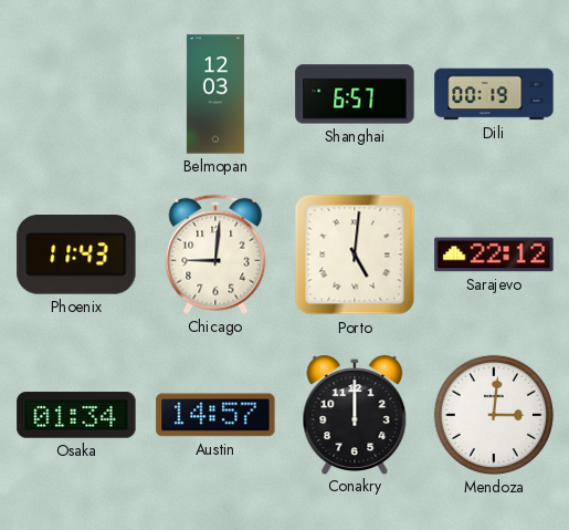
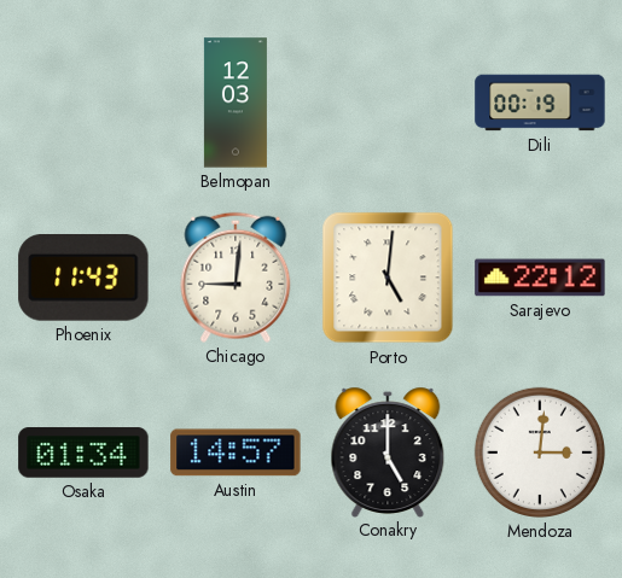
Shanghai: 6:57 -> none (355, 94)
Conakry: 12:00 -> 5:00 (388, 451)
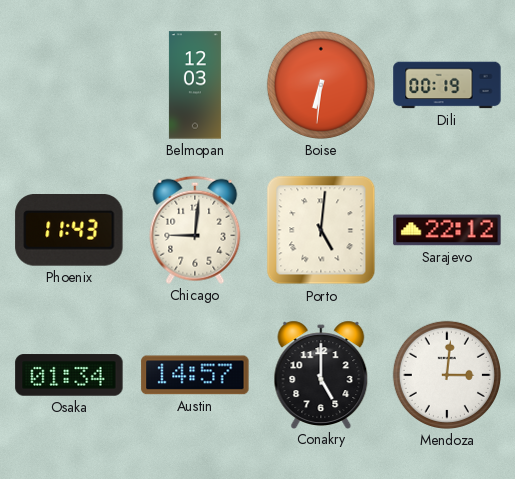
Boise: none -> 6:31 (321, 85)
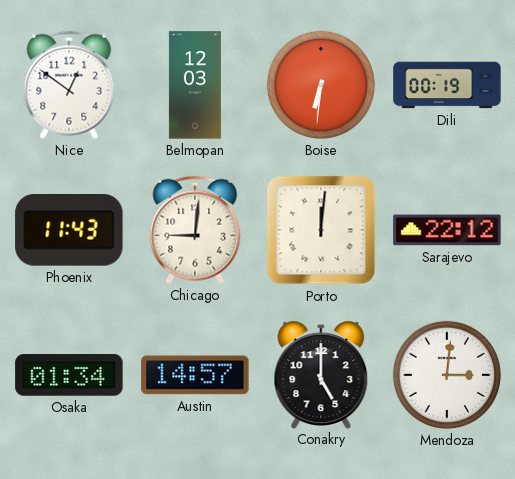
Nice: none -> 12:51 (69, 85)
Porto: 5:01 -> 12:01 (321, 230)
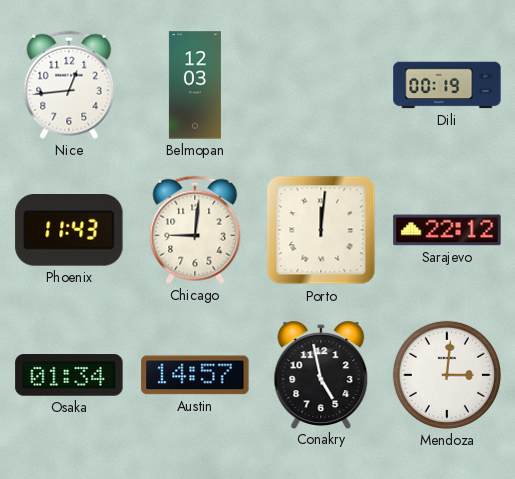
Nice: 12:51 -> 12:44 (69, 85)
Boise: 6:31 -> none (321, 85)
Conakry: 5:00 -> 4:58 (321, 374)
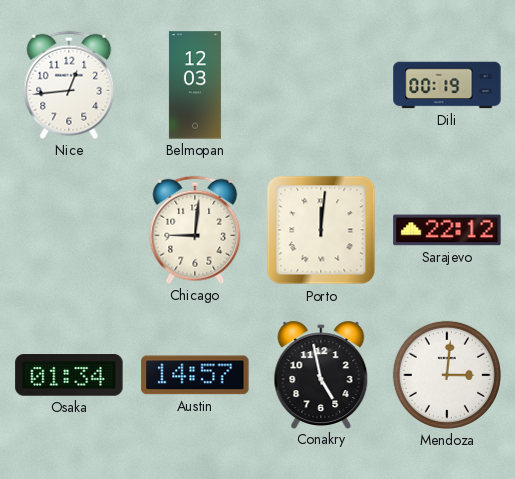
Phoenix: 11:43 -> none (69, 231)
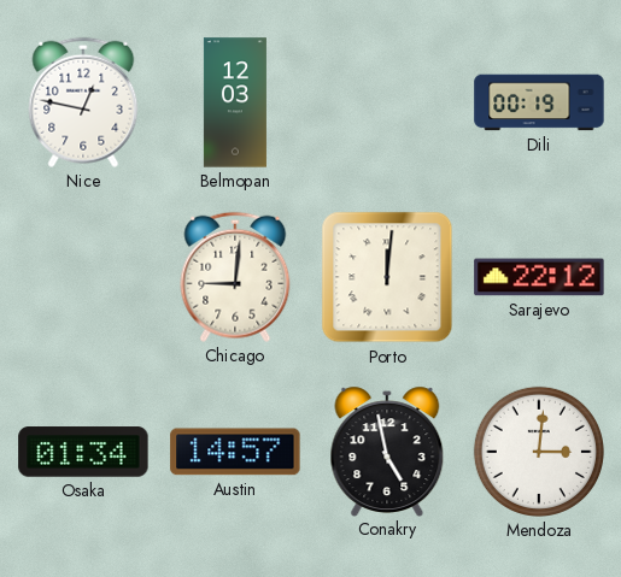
Nice: 12:44 -> 12:47 (83, 102)
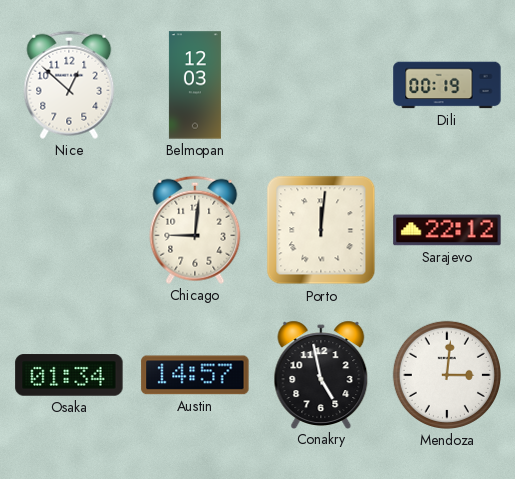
Nice: 12:47 -> 12:52 (69, 85)
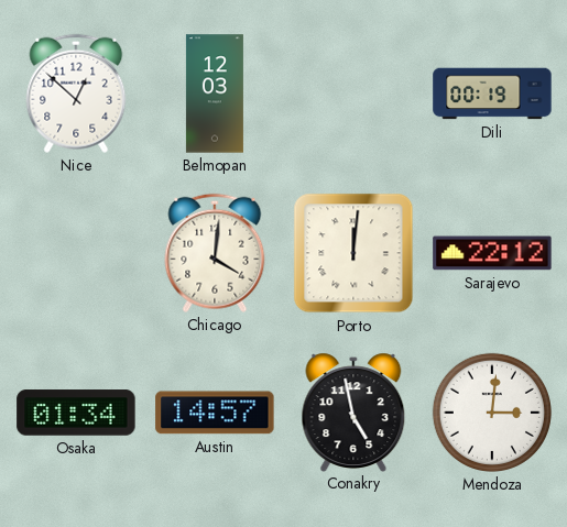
Chicago: 9:01 -> 4:01 (215, 253)
